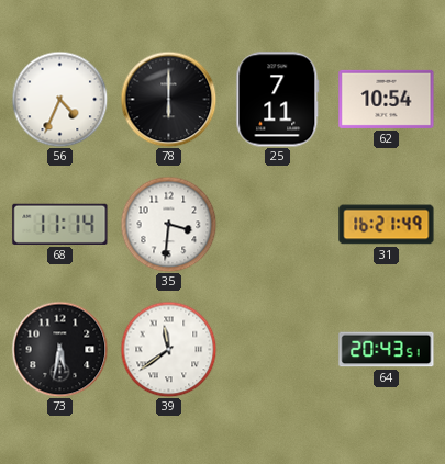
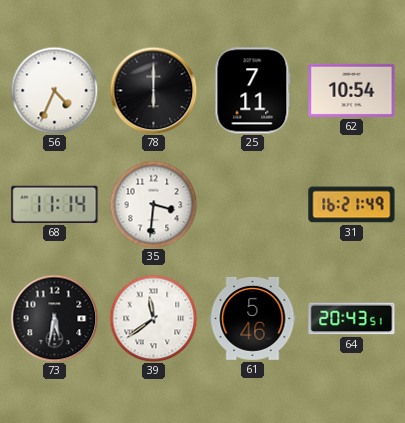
61: none -> 5:46 (253, 318)
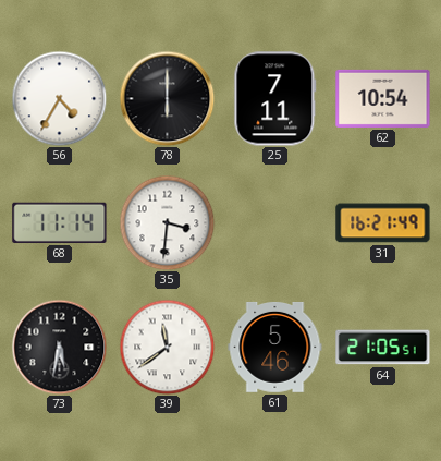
56: 4:34 -> 4:35 (59, 98)
64: 20:43 -> 21:05 (383, 348)
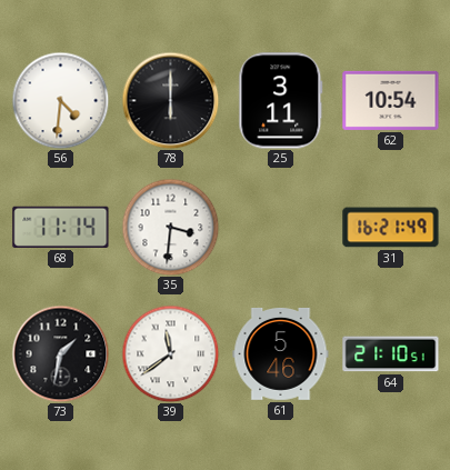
56: 4:35 -> 4:31 (60, 100)
25: 7:11 -> 3:11 (281, 101)
73: 5:32 -> 1:32 (60, 353)
64: 21:05 -> 21:10 (391, 354)
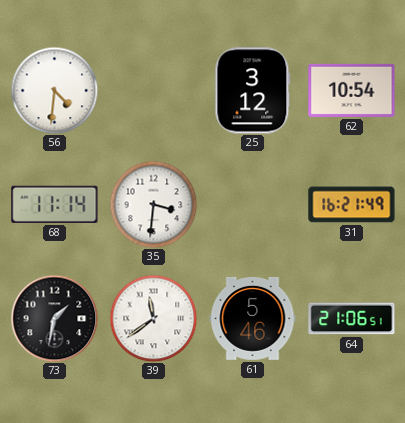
78: 6:00 -> none (170, 100)
25: 3:11 -> 3:12 (253, 91)
64: 21:10 -> 21:06 (352, 319)
